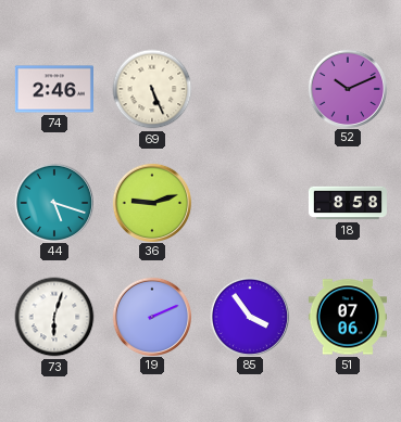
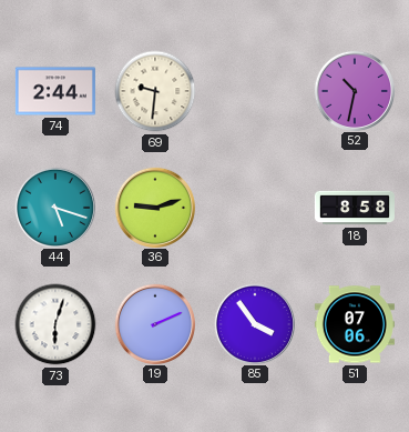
74: 2:46 -> 2:44 (55, 91)
69: 5:26 -> 9:31 (155, 91)
52: 10:11 -> 10:32 (354, 90)
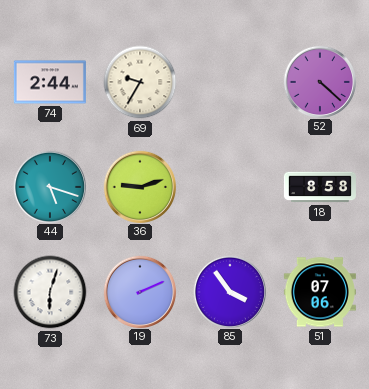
69: 9:31 -> 9:35 (140, 82)
52: 10:32 -> 4:22 (319, 81)
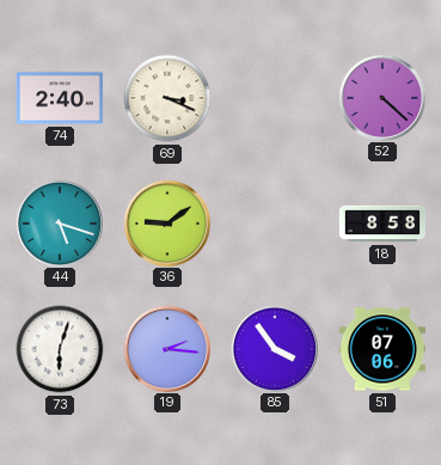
74: 2:44 -> 2:40 (60, 98)
69: 9:35 -> 3:19 (167, 98)
36: 9:12 -> 9:09 (166, 222)
19: 2:11 -> 2:16 (166, 348)
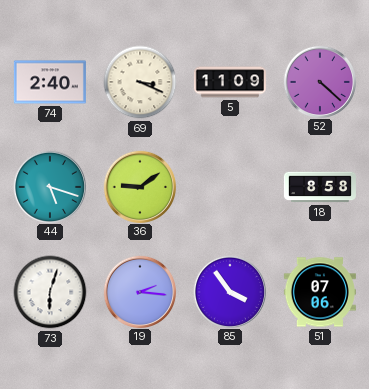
5: none -> 11:09 (230, 82)
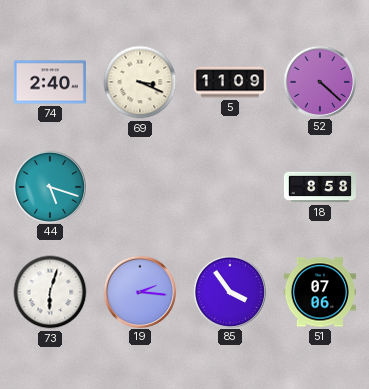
36: 9:09 -> none (139, 186)
